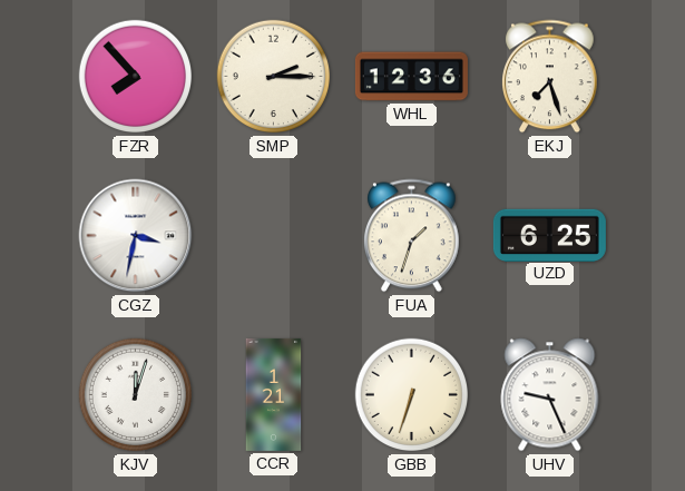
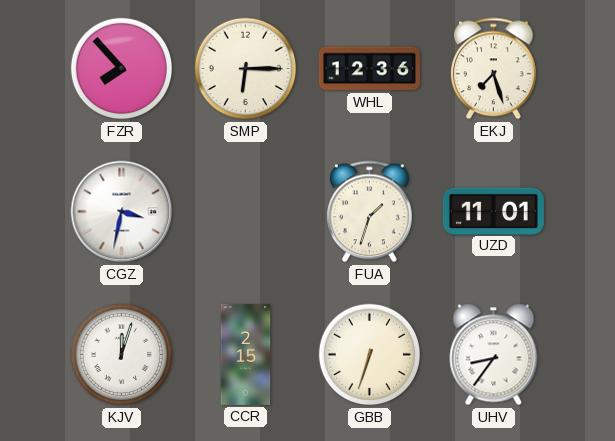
SMP: 2:15 -> 6:15 (246, 69)
UZD: 6:25 -> 11:01 (493, 211)
CCR: 1:21 -> 2:15 (246, 354)
UHV: 9:26 -> 8:36 (494, 355)
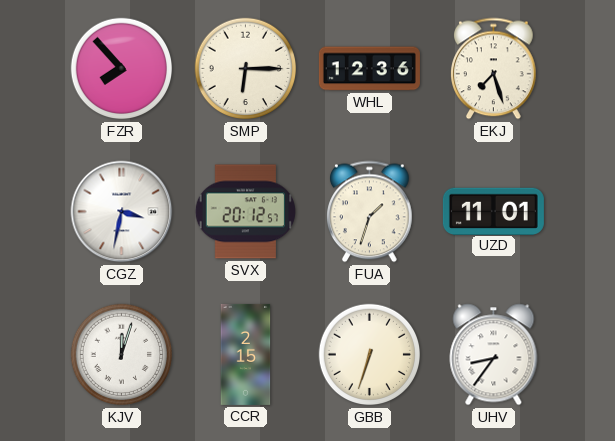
SVX: none -> 20:12 (245, 212)
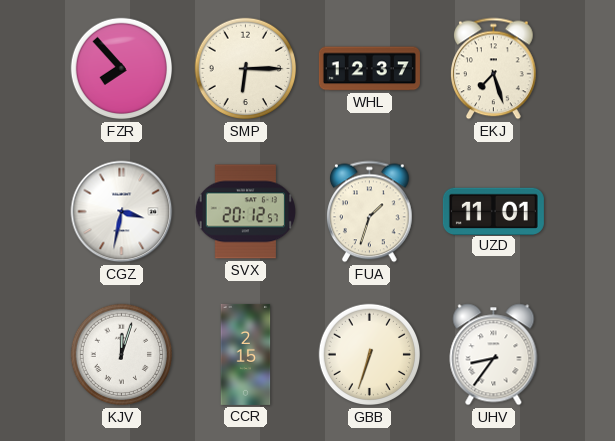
WHL: 12:36 -> 12:37 (369, 69)
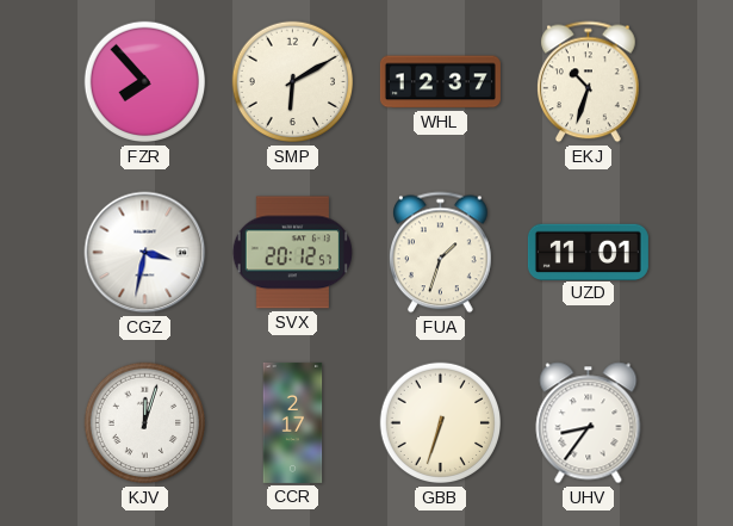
SMP: 6:15 -> 6:10 (293, 82)
EKJ: 7:27 -> 10:33 (589, 82)
CCR: 2:15 -> 2:17 (293, 422)
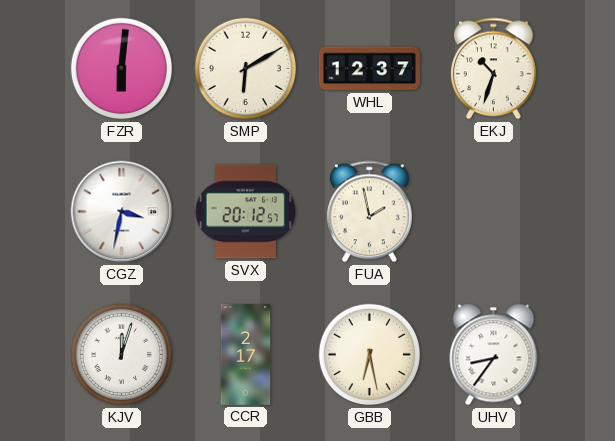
FZR: 7:53 -> 6:01 (122, 69)
FUA: 1:33 -> 1:58 (370, 212)
UZD: 11:01 -> none (588, 252)
GBB: 6:33 -> 6:28 (370, 355)
